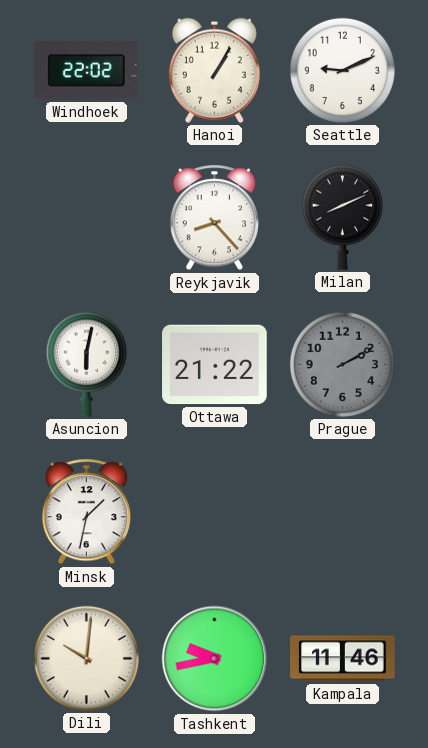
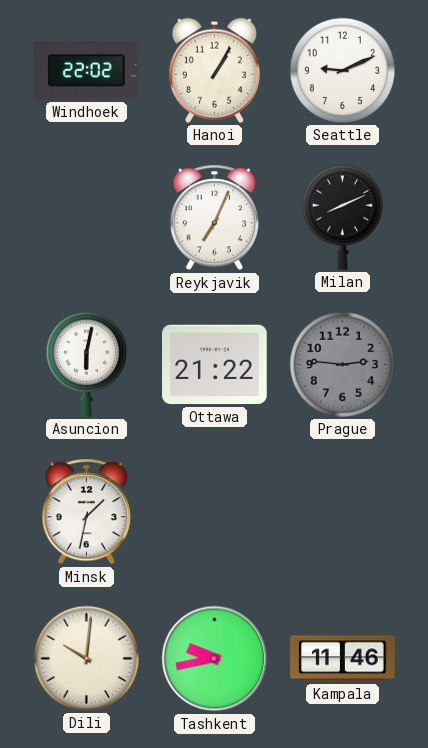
Reykjavik: 8:23 -> 7:04 (214, 218)
Prague: 2:10 -> 2:46 (342, 364)
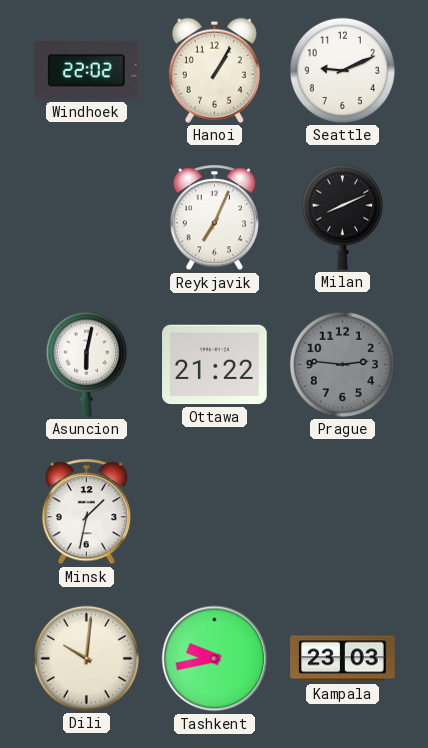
Kampala: 11:46 -> 23:03 (343, 659)
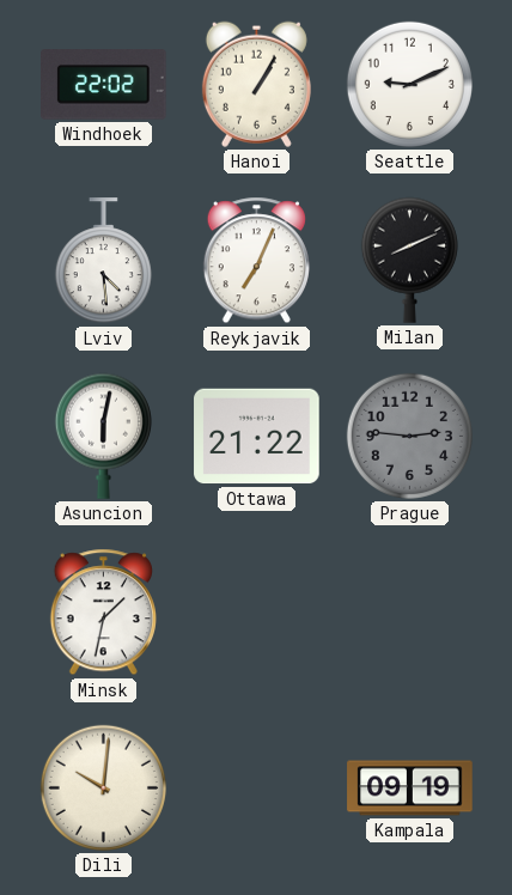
Lviv: none -> 4:29 (103, 261)
Tashkent: 9:43 -> none (215, 659)
Kampala: 23:03 -> 09:19 (410, 789)
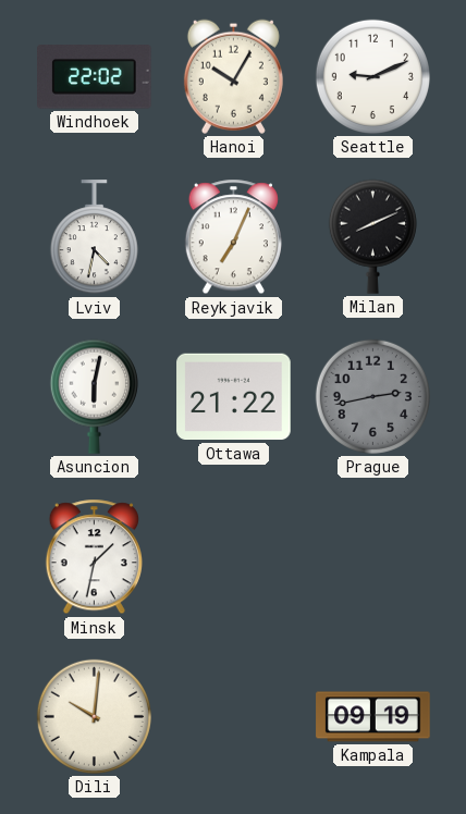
Hanoi: 1:05 -> 10:05 (233, 76)
Lviv: 4:29 -> 4:32 (94, 237)
Prague: 2:46 -> 2:43 (372, 396)
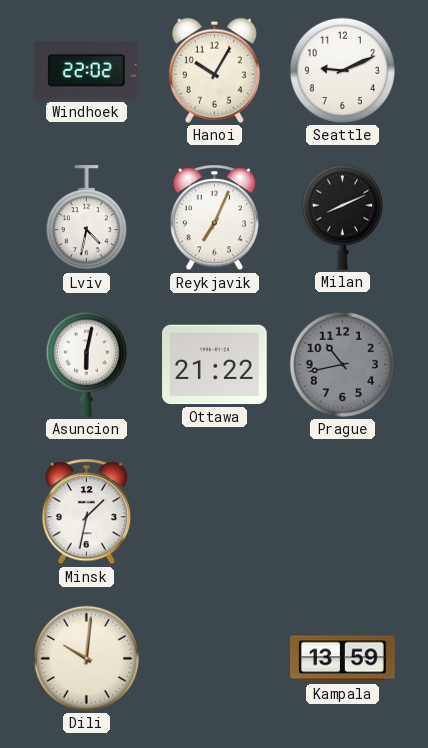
Prague: 2:43 -> 10:43 (342, 364)
Kampala: 09:19 -> 13:59 (343, 659)
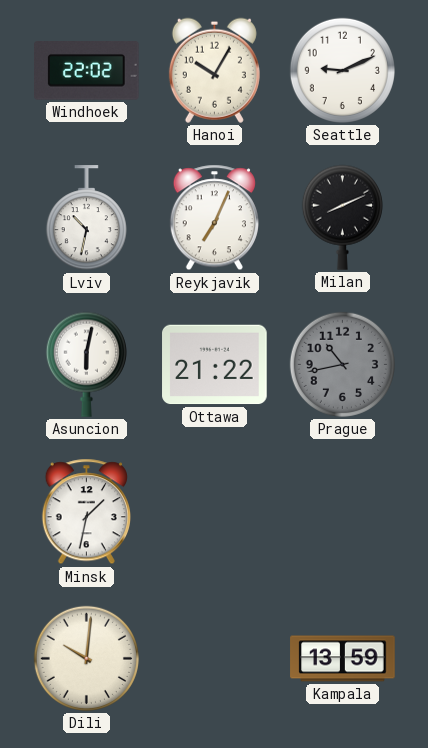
Lviv: 4:32 -> 10:32 (86, 218)
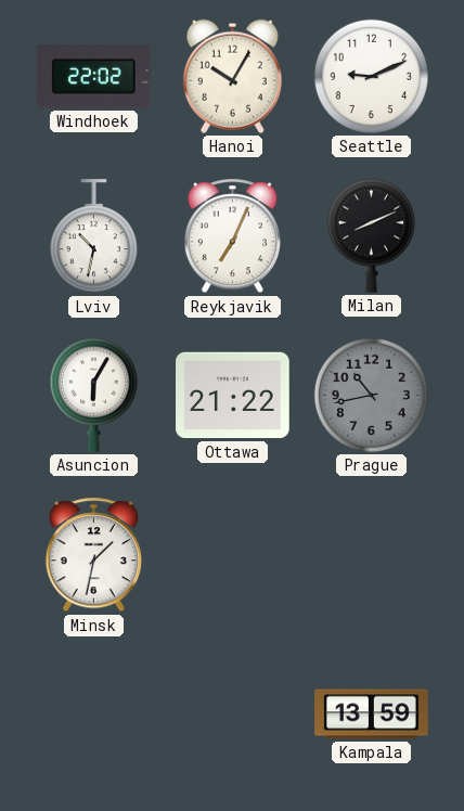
Asuncion: 6:02 -> 6:05 (93, 395)
Dili: 10:01 -> none (86, 658)
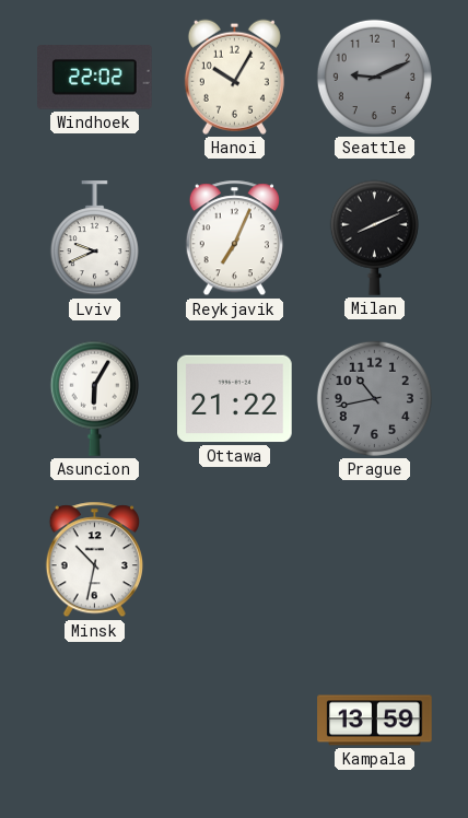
Seattle dial: white -> grey (374, 77)
Lviv: 10:32 -> 9:41 (94, 238)
Minsk: 1:32 -> 10:32 (94, 560)
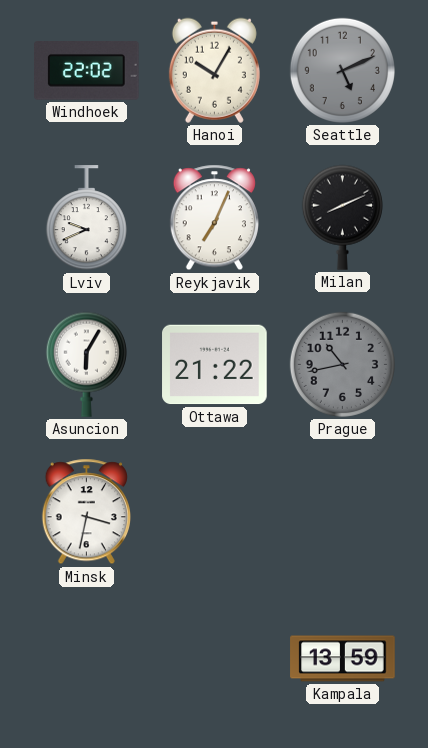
Seattle: 9:11 -> 5:11 (342, 70)
Minsk: 10:32 -> 3:32 (86, 512)
